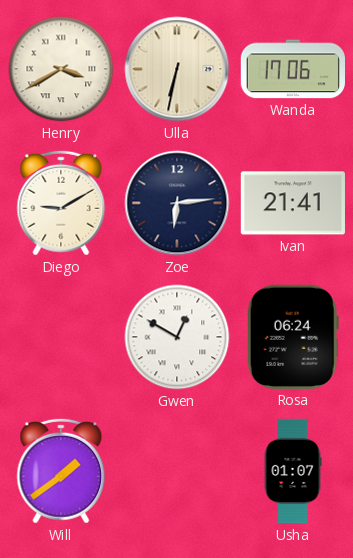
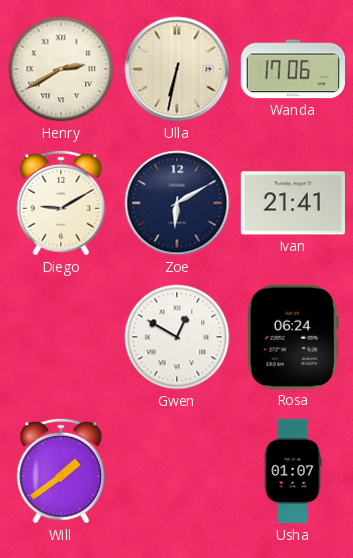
Henry: 3:40 -> 2:40 (61, 69)
Zoe: 6:14 -> 6:10 (177, 203)
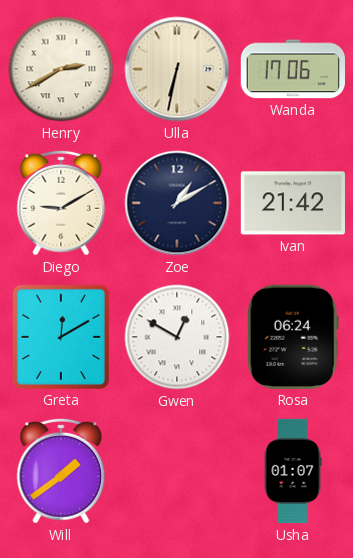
Zoe: 6:10 -> 1:10 (177, 203)
Ivan: 21:41 -> 21:42 (293, 203)
Greta: none -> 12:10 (61, 337)
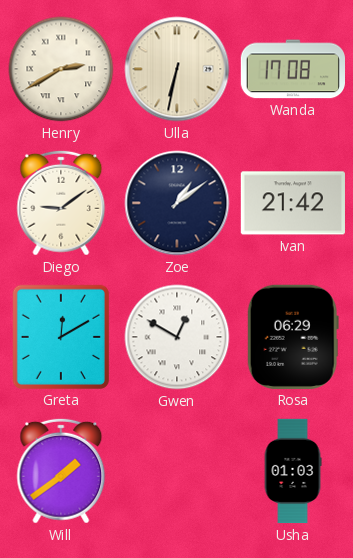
Wanda: 17:06 -> 17:08 (292, 69)
Diego: 9:10 -> 9:09 (61, 203)
Zoe: 1:10 -> 1:09 (177, 203)
Rosa: 06:24 -> 06:29 (293, 337)
Usha: 01:07 -> 01:03 (293, 471)
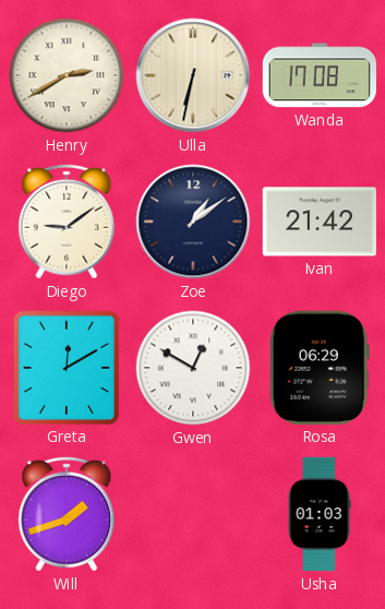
Will: 1:39 -> 1:42 (67, 514)
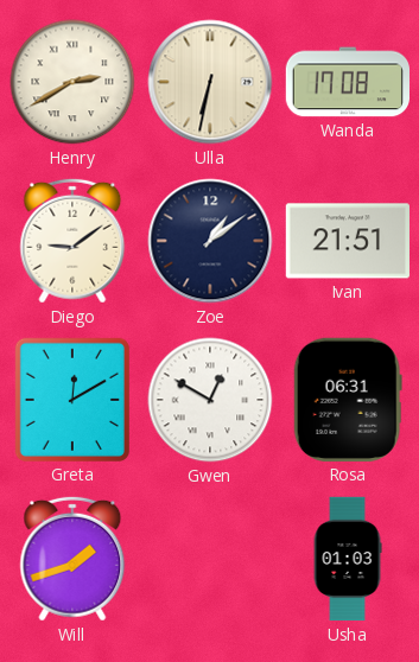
Ivan: 21:42 -> 21:51 (348, 241)
Rosa: 06:29 -> 06:31 (348, 400)
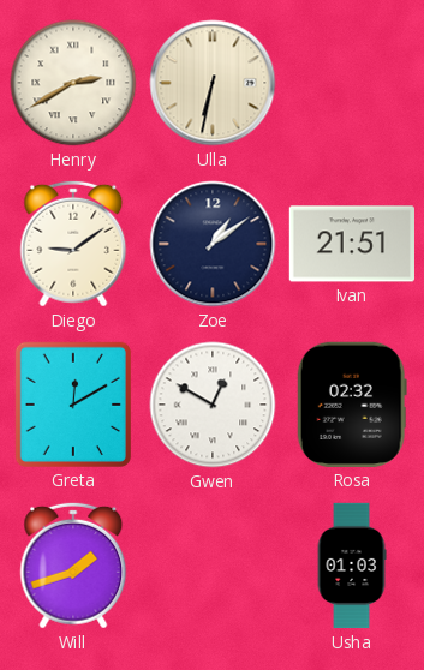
Wanda: 17:08 -> none (347, 82)
Rosa: 06:31 -> 02:32 (352, 405)
